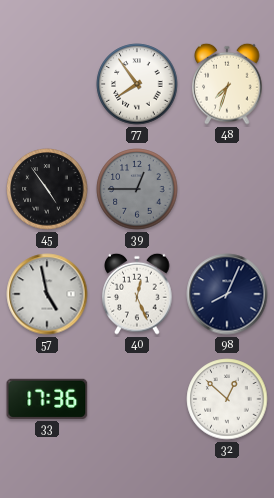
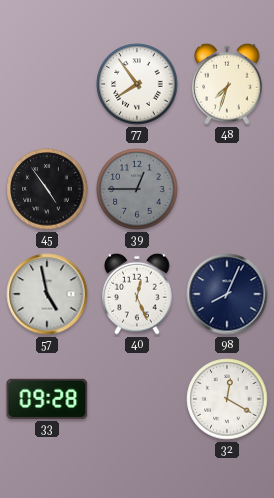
33: 17:36 -> 09:28 (47, 399)
32: 12:52 -> 12:20 (227, 399)
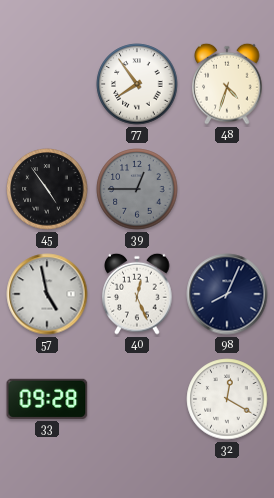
48: 7:33 -> 4:33 (227, 84)
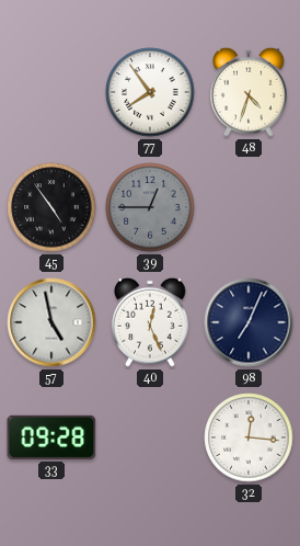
98: 8:04 -> 7:04 (249, 322)
32: 12:20 -> 12:16 (249, 437)
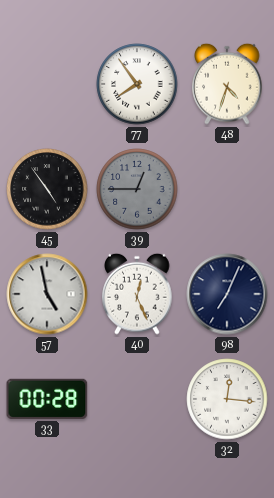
33: 09:28 -> 00:28 (47, 399)
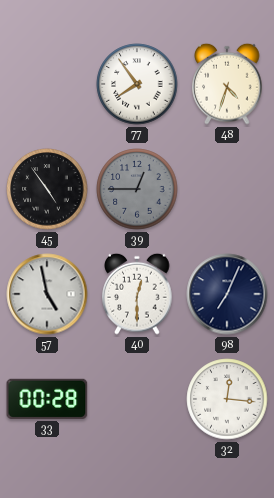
40: 12:26 -> 12:30 (137, 294)
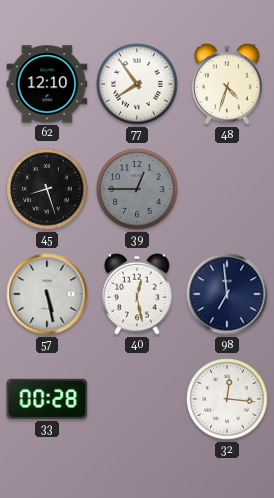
62: none -> 12:10 (47, 84)
45: 4:54 -> 8:27 (47, 189)
57: 4:58 -> 5:28 (47, 294)
40: 12:30 -> 12:28 (137, 294)
98: 7:04 -> 6:59 (227, 294)
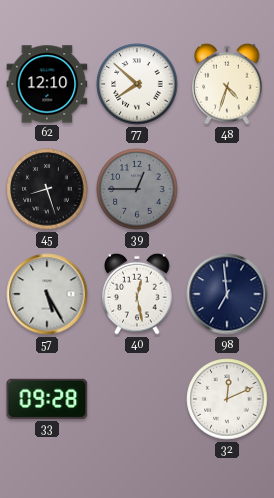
77: 7:54 -> 7:52 (137, 84)
57: 5:28 -> 5:25 (47, 294)
33: 00:28 -> 09:28 (47, 399)
32: 12:16 -> 12:11 (227, 399)
